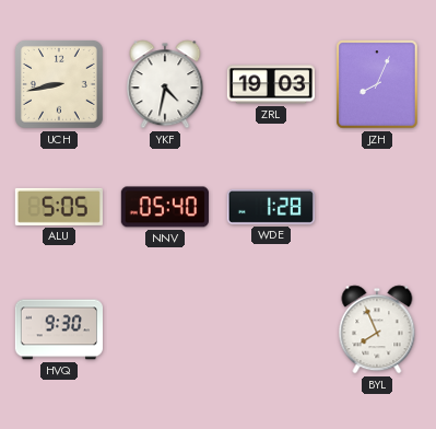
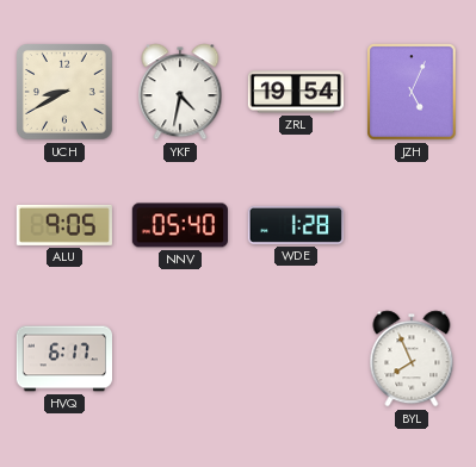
UCH: 8:43 -> 8:40 (66, 93)
ZRL: 19:03 -> 19:54 (295, 92)
JZH: 8:04 -> 5:04 (412, 92)
ALU: 5:05 -> 9:05 (64, 225)
HVQ: 9:30 -> 6:17 (63, 359)
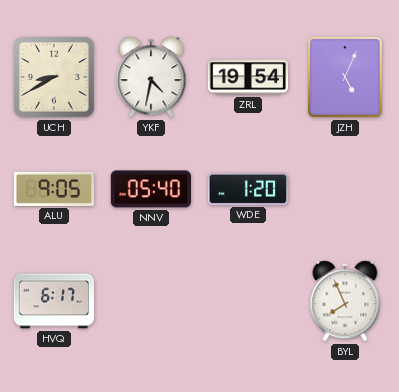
WDE: 1:28 -> 1:20 (248, 189)
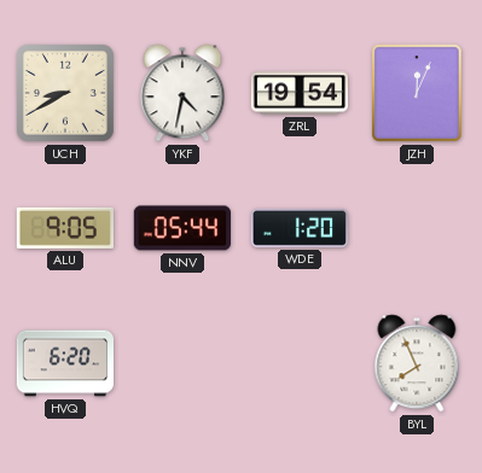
JZH: 5:04 -> 12:04 (417, 93)
NNV: 05:40 -> 05:44 (182, 228)
HVQ: 6:17 -> 6:20 (64, 363)
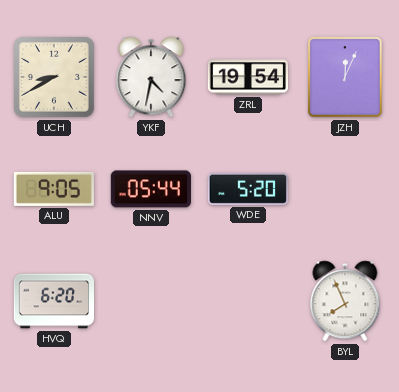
WDE: 1:20 -> 5:20 (248, 189)
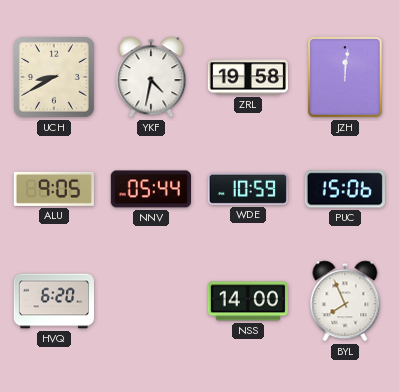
ZRL: 19:54 -> 19:58 (247, 77)
JZH: 12:04 -> 12:01 (345, 77)
WDE: 5:20 -> 10:59 (248, 189)
PUC: none -> 15:06 (345, 189)
NSS: none -> 14:00 (247, 301)
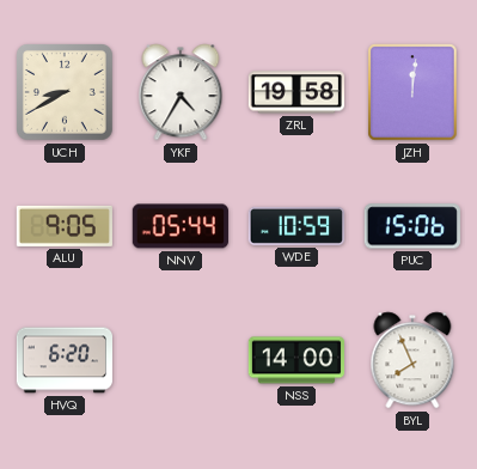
YKF: 4:32 -> 4:35 (181, 92)
